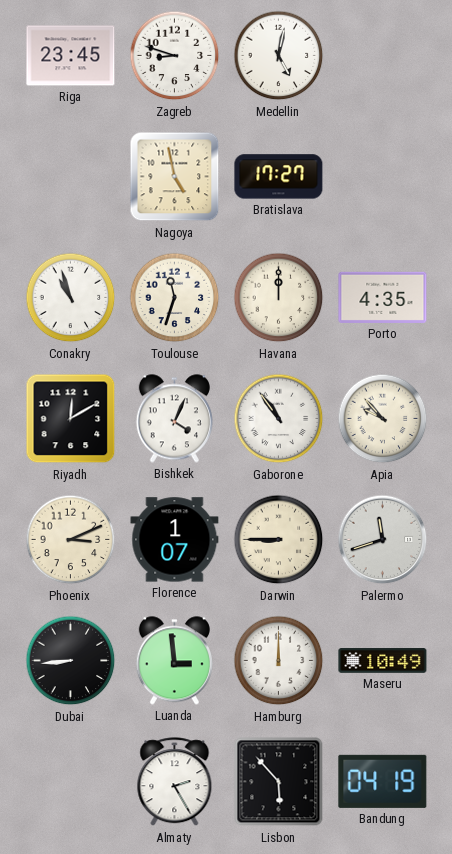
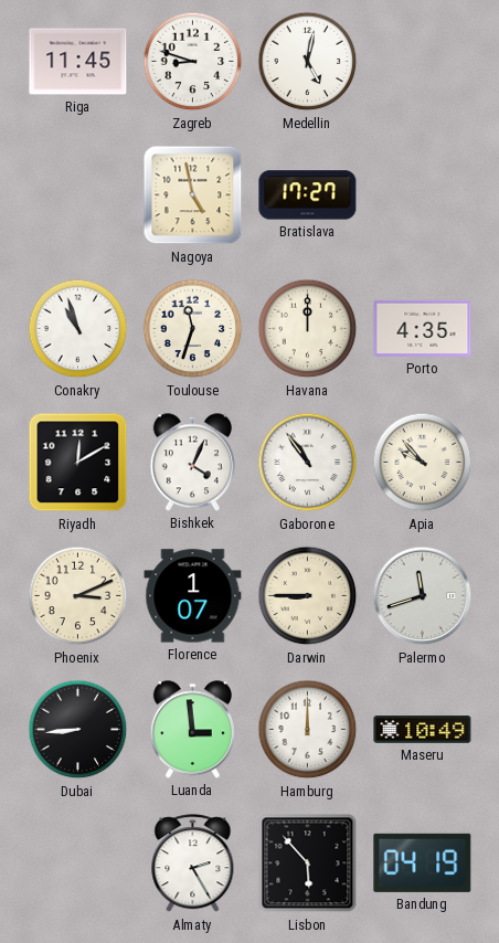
Riga: 23:45 -> 11:45 (78, 62)
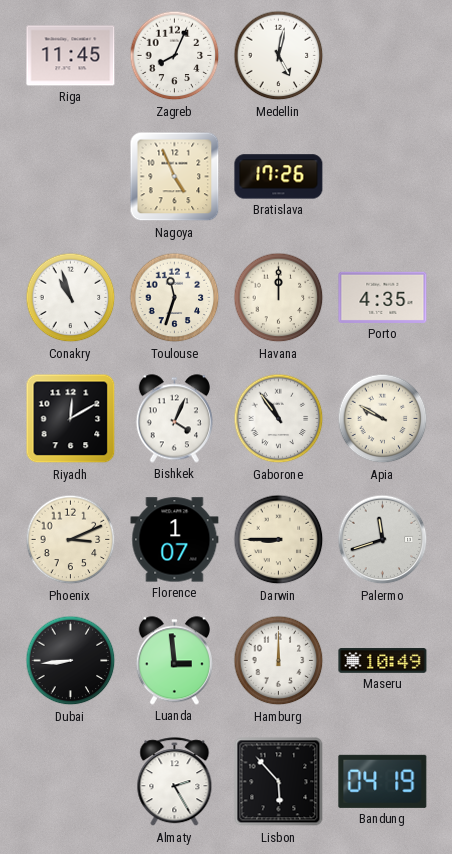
Zagreb: 8:48 -> 8:04 (175, 56)
Nagoya: 4:58 -> 4:56 (175, 177)
Bratislava: 17:27 -> 17:26 (279, 177)
Apia: 9:53 -> 9:50 (383, 419)
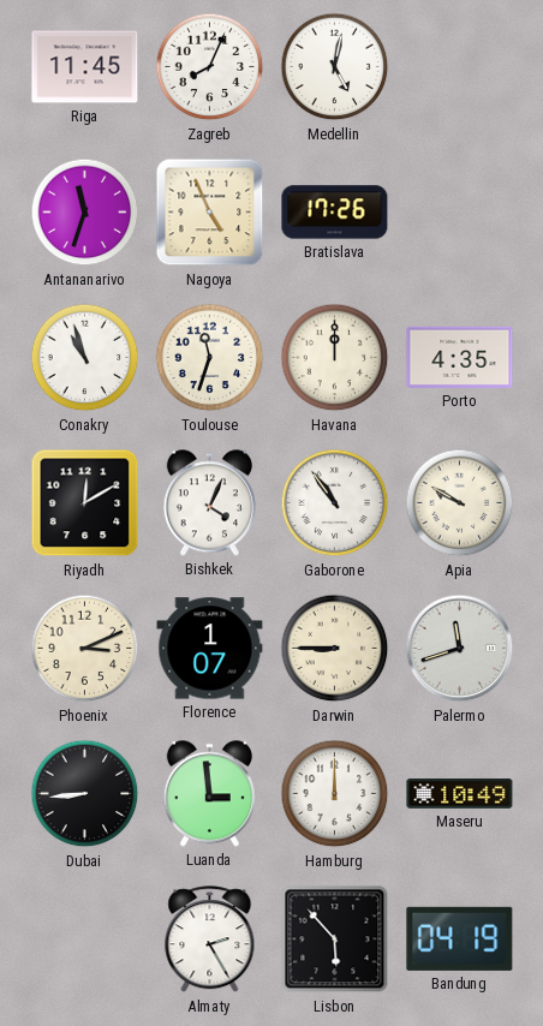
Antananarivo: none -> 11:33 (85, 213)
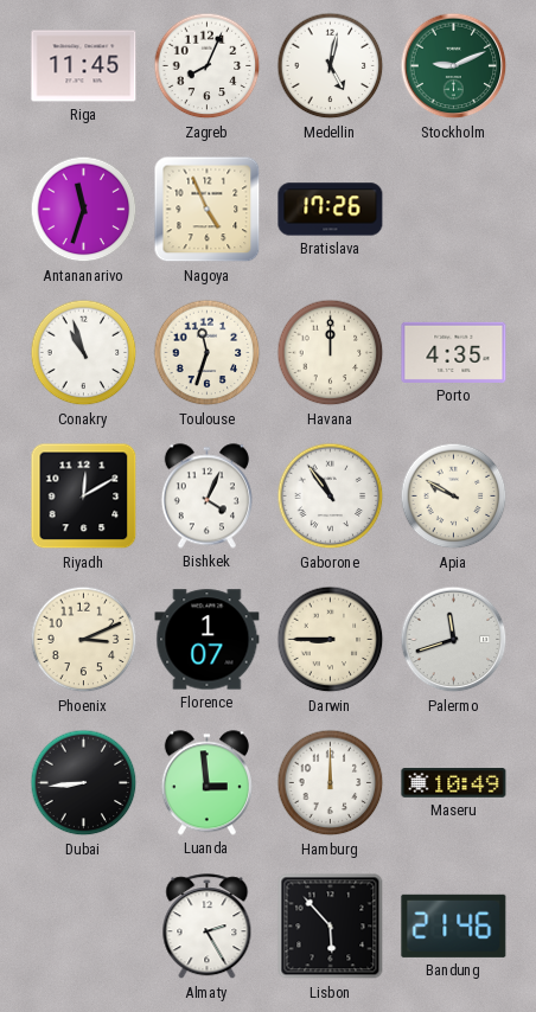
Stockholm: none -> 9:11 (454, 66)
Bandung: 04:19 -> 21:46 (454, 925)
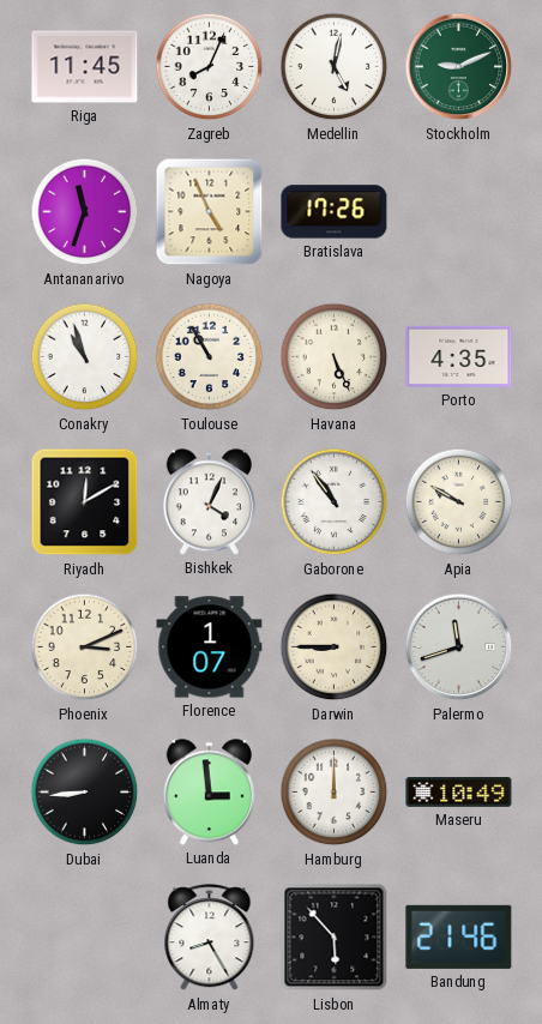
Toulouse: 11:33 -> 10:55 (210, 357)
Havana: 12:00 -> 5:26 (335, 357)
Almaty: 2:25 -> 8:25 (210, 938)
